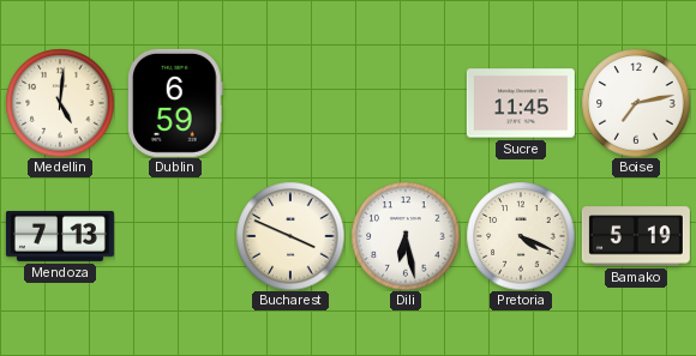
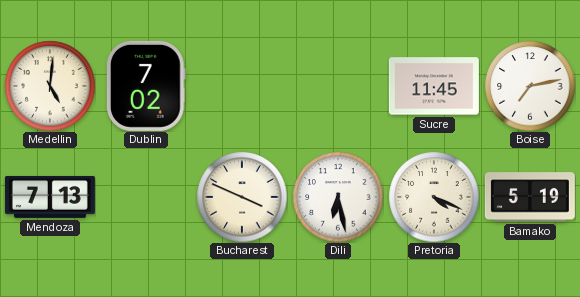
Dublin: 6:59 -> 7:02 (146, 86)
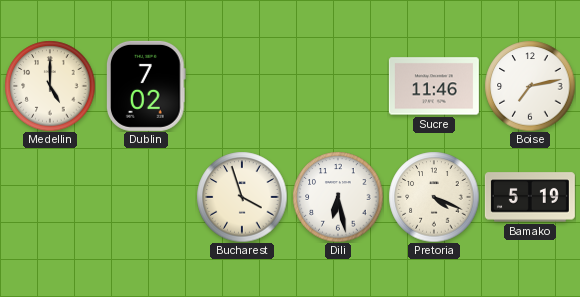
Medellin: 5:01 -> 5:00 (50, 86)
Sucre: 11:45 -> 11:46 (434, 86)
Mendoza: 7:13 -> none (50, 197)
Bucharest: 3:49 -> 3:57 (242, 197)
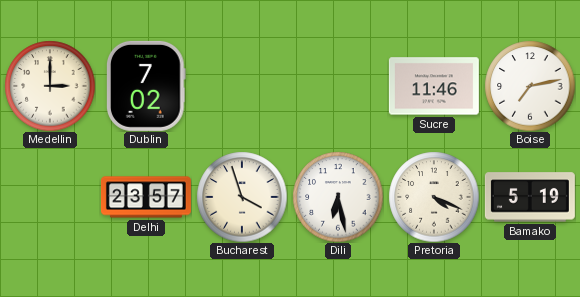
Medellin: 5:00 -> 3:00 (50, 86)
Delhi: none -> 23:57 (146, 197)
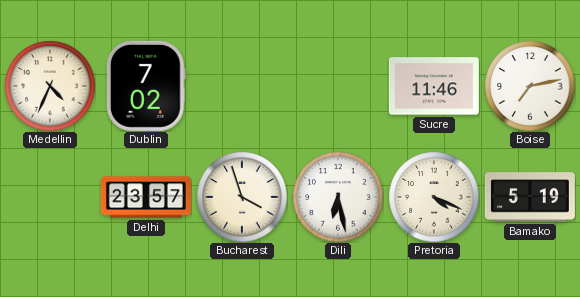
Medellin: 3:00 -> 4:34 (50, 86)
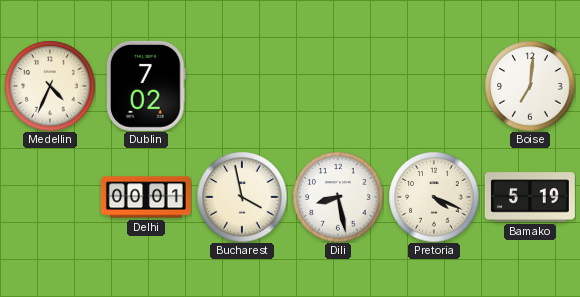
Sucre: 11:46 -> none (434, 86)
Boise: 7:13 -> 7:01 (530, 86)
Delhi: 23:57 -> 00:01 (146, 197)
Bucharest: 3:57 -> 3:58 (242, 197)
Dili: 6:28 -> 8:28 (338, 197)
